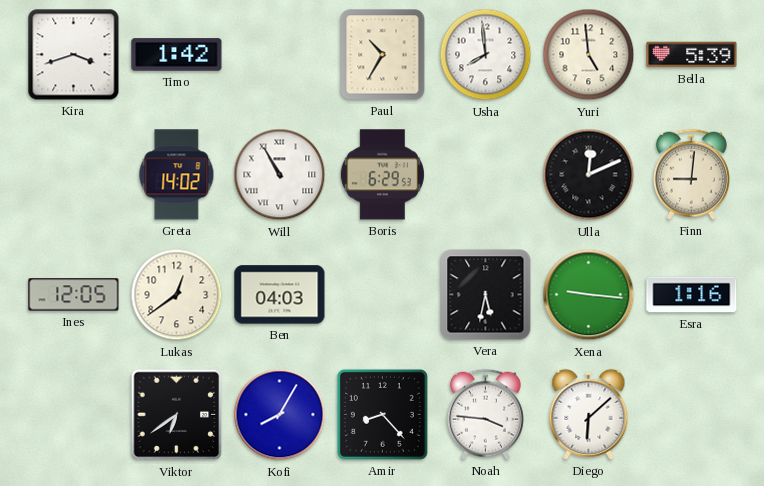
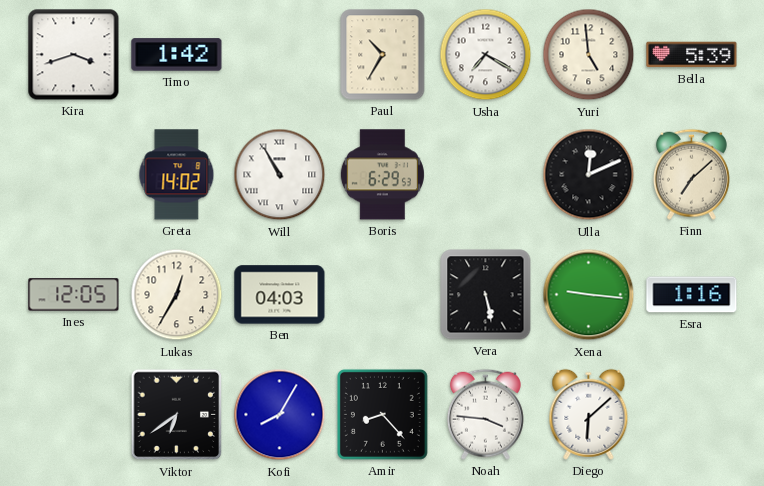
Usha: 7:59 -> 7:20 (486, 55)
Finn: 9:01 -> 7:08 (691, 174)
Lukas: 12:39 -> 12:35 (177, 295)
Vera: 5:32 -> 5:28 (486, 295)
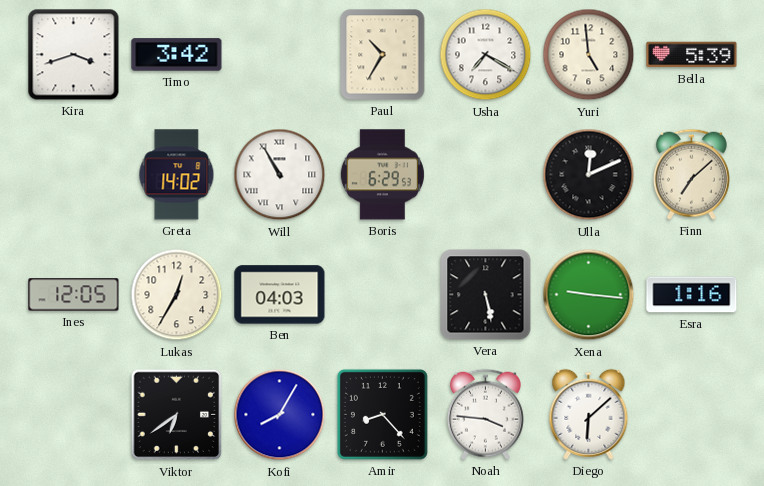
Timo: 1:42 -> 3:42 (177, 55)
